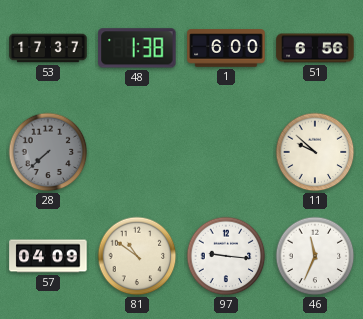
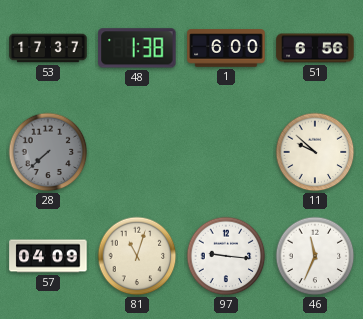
81: 10:51 -> 11:03 (137, 256)
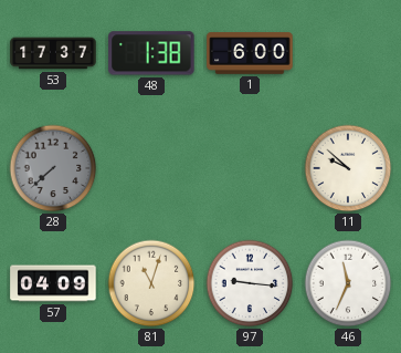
51: 6:56 -> none (315, 48)
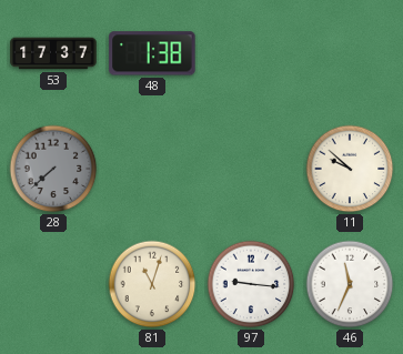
1: 6:00 -> none (250, 53)
57: 04:09 -> none (53, 283)
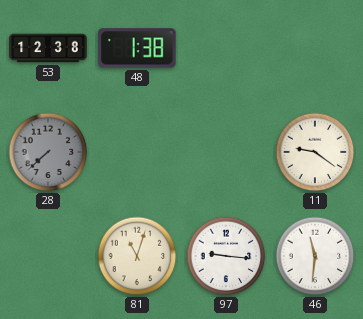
53: 17:37 -> 12:38 (48, 48)
11: 9:52 -> 9:21 (315, 152)
46: 11:34 -> 11:31 (315, 256)
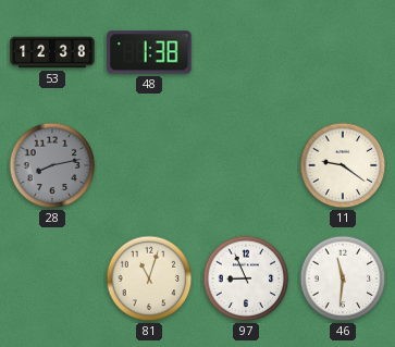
28: 7:38 -> 8:13 (52, 165)
97: 9:16 -> 8:56 (246, 278)
